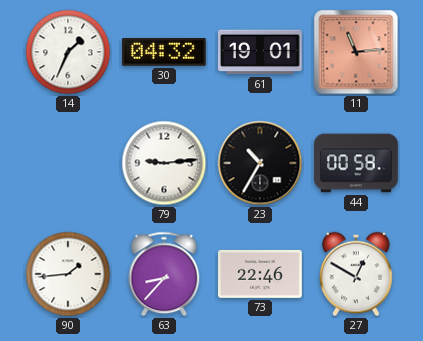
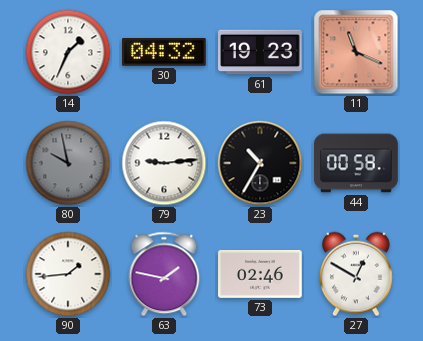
61: 19:01 -> 19:23 (261, 52)
11: 11:14 -> 11:19 (356, 52)
80: none -> 9:58 (68, 163)
63: 8:37 -> 1:47 (164, 274)
73: 22:46 -> 02:46 (260, 274)
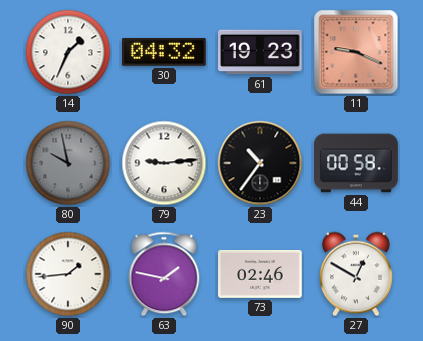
11: 11:19 -> 9:19 (356, 52)
23: 10:35 -> 10:36 (260, 163)
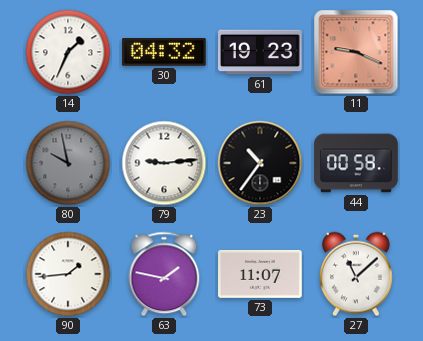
73: 02:46 -> 11:07 (260, 274)
27: 12:50 -> 11:08 (357, 274)
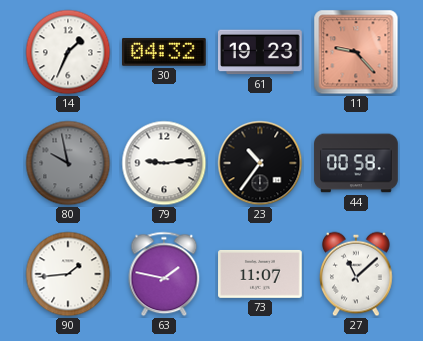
11: 9:19 -> 9:23 (356, 52)
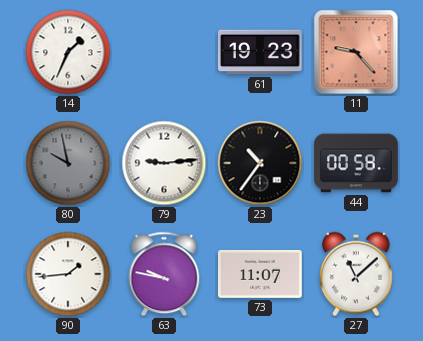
30: 04:32 -> none (165, 53)
63: 1:47 -> 9:47 (164, 274)
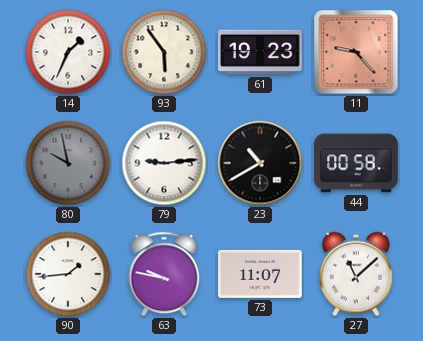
93: none -> 5:54 (164, 52)
23: 10:36 -> 10:40 (260, 163)
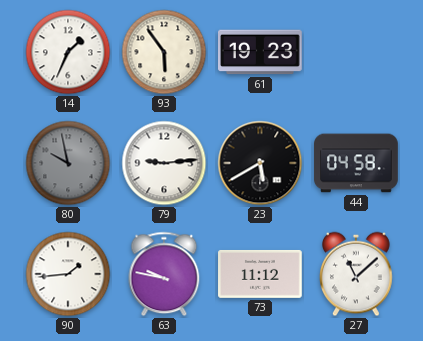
11: 9:23 -> none (356, 52)
23: 10:40 -> 5:40 (260, 163)
44: 00:58 -> 04:58 (356, 163)
73: 11:07 -> 11:12 (260, 274)
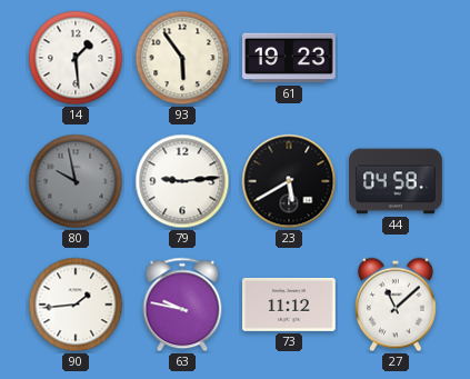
14: 1:34 -> 1:29 (76, 58)
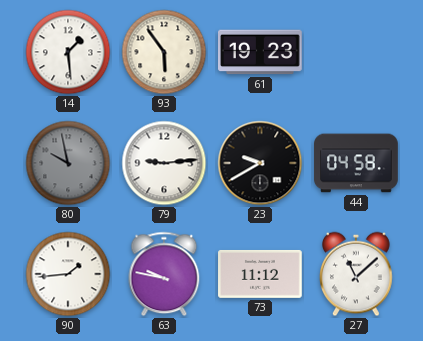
23: 5:40 -> 9:40 (260, 163)
